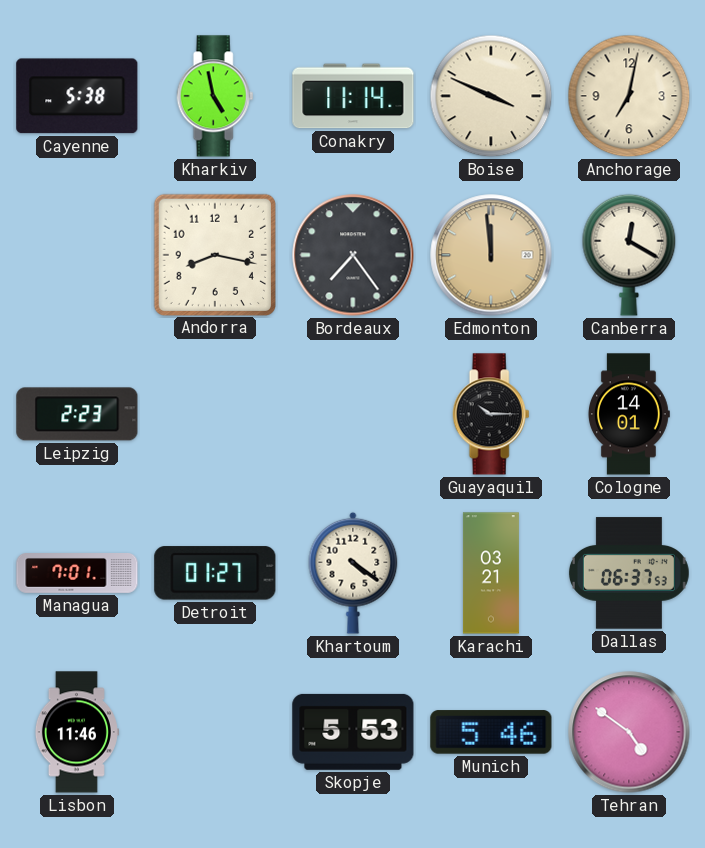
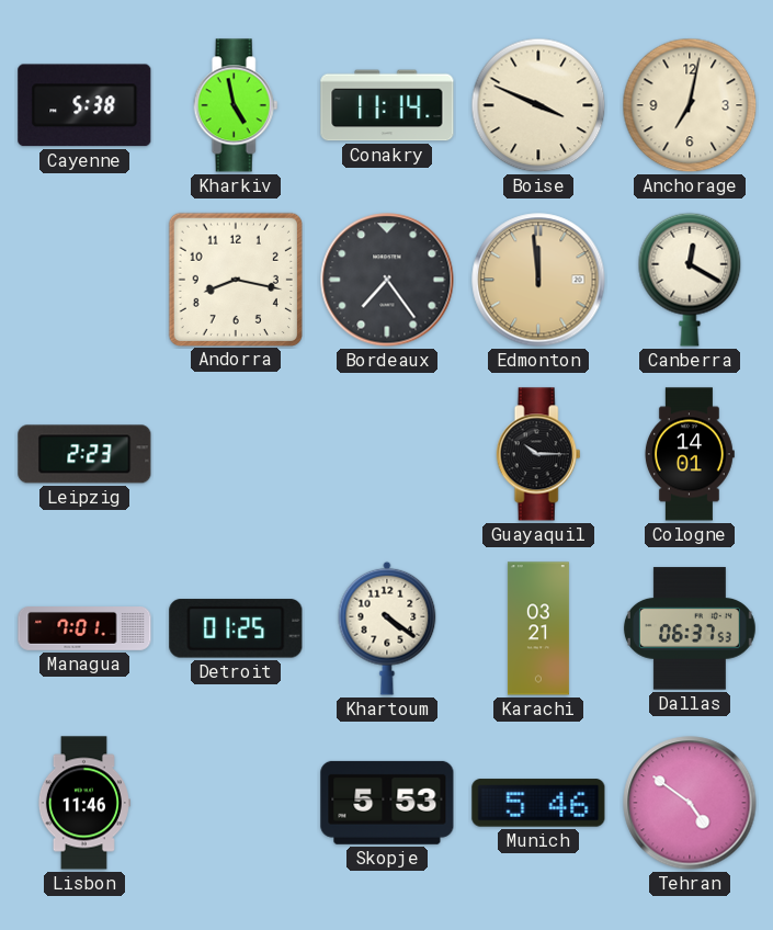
Detroit: 01:27 -> 01:25 (236, 628)
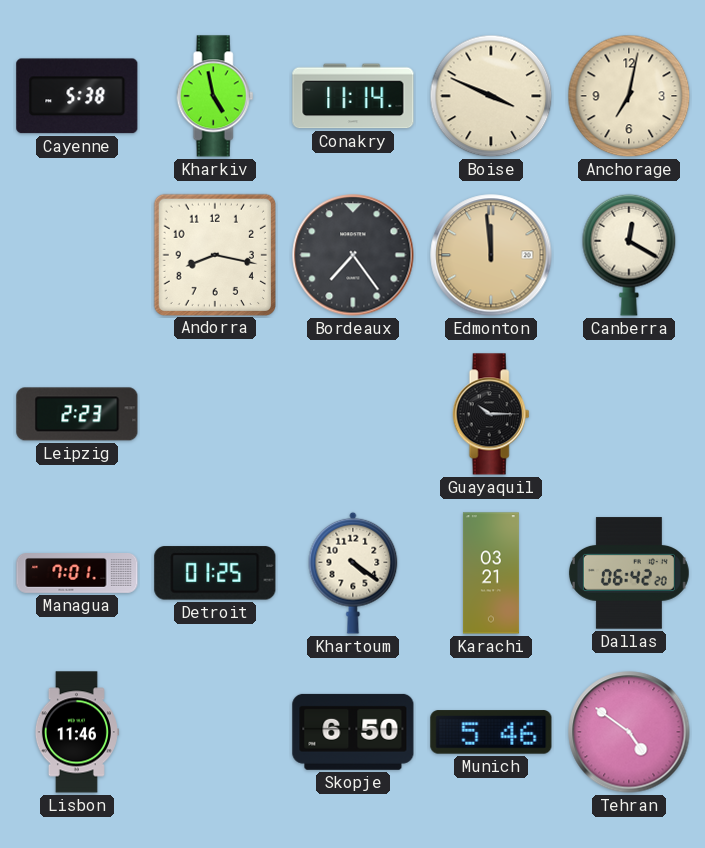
Cologne: 14:01 -> none (689, 454)
Dallas: 06:37 -> 06:42 (629, 573)
Skopje: 5:53 -> 6:50 (353, 732)
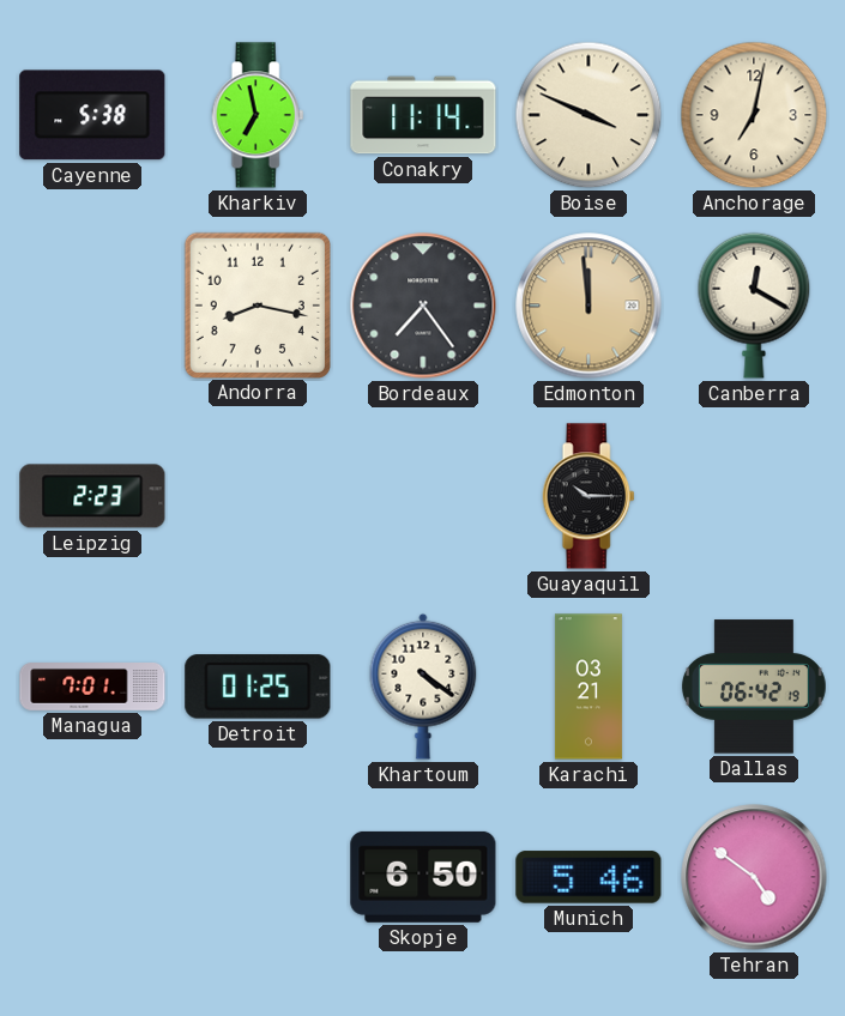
Kharkiv: 4:58 -> 6:58 (258, 115)
Dallas: 06:42:20 -> 06:42:19 (754, 687)
Lisbon: 11:46 -> none (76, 732)
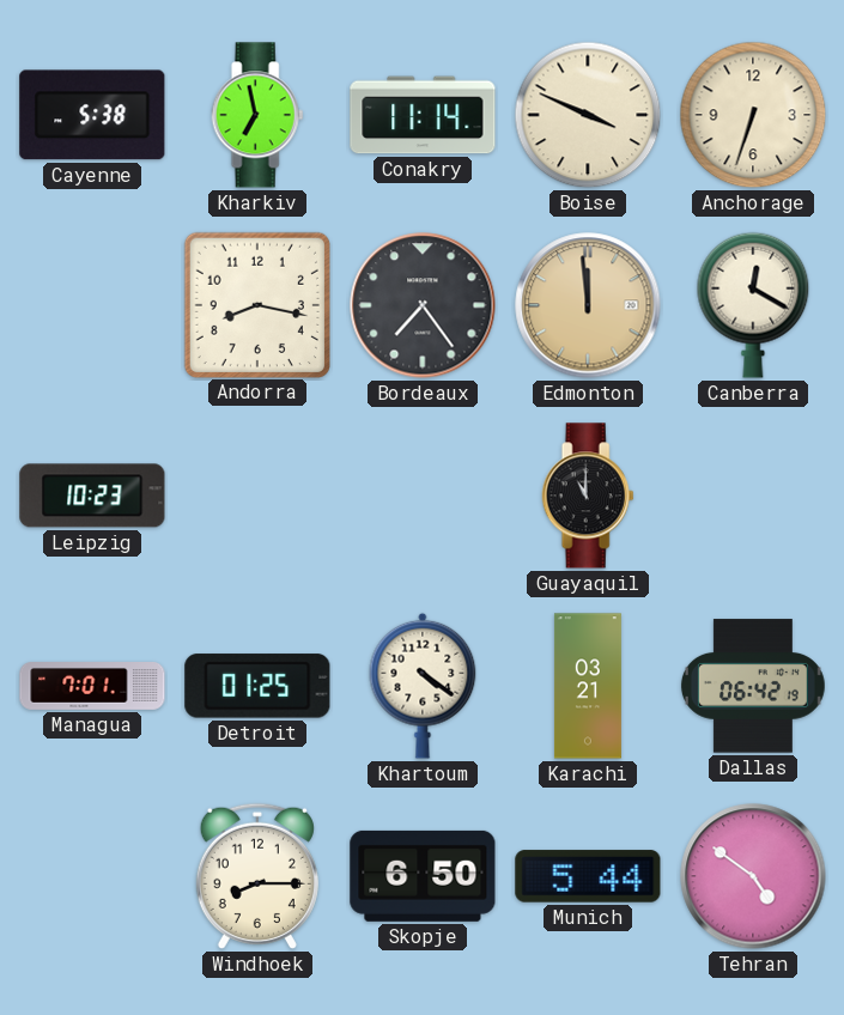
Anchorage: 7:02 -> 6:33 (753, 115)
Leipzig: 2:23 -> 10:23 (92, 496)
Guayaquil: 10:15 -> 11:00 (588, 496)
Windhoek: none -> 8:15 (257, 876)
Munich: 5:46 -> 5:44 (588, 876)
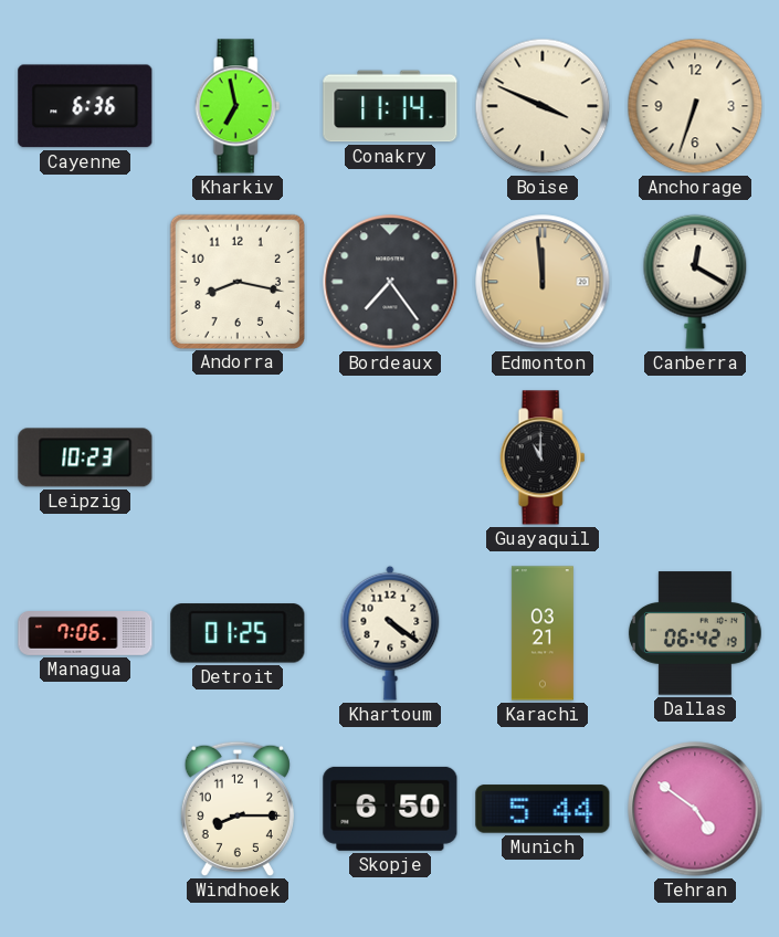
Cayenne: 5:38 -> 6:36 (85, 106)
Managua: 7:01 -> 7:06 (85, 634)
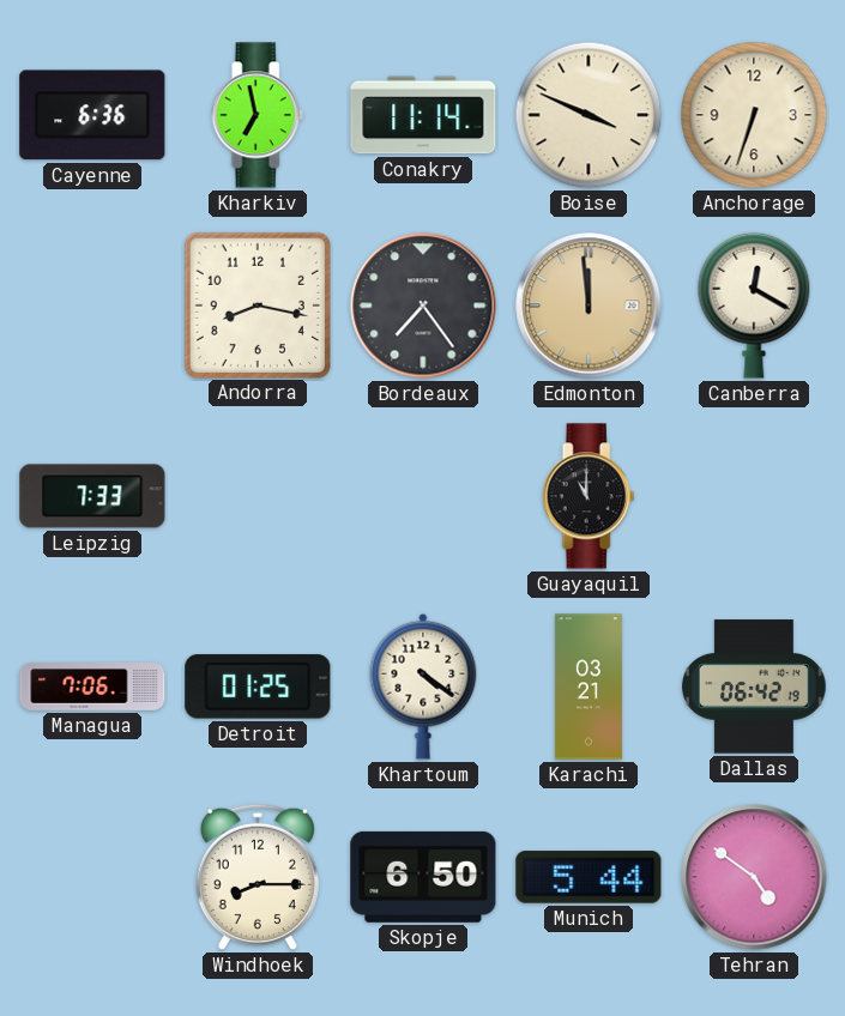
Leipzig: 10:23 -> 7:33 (92, 496)
